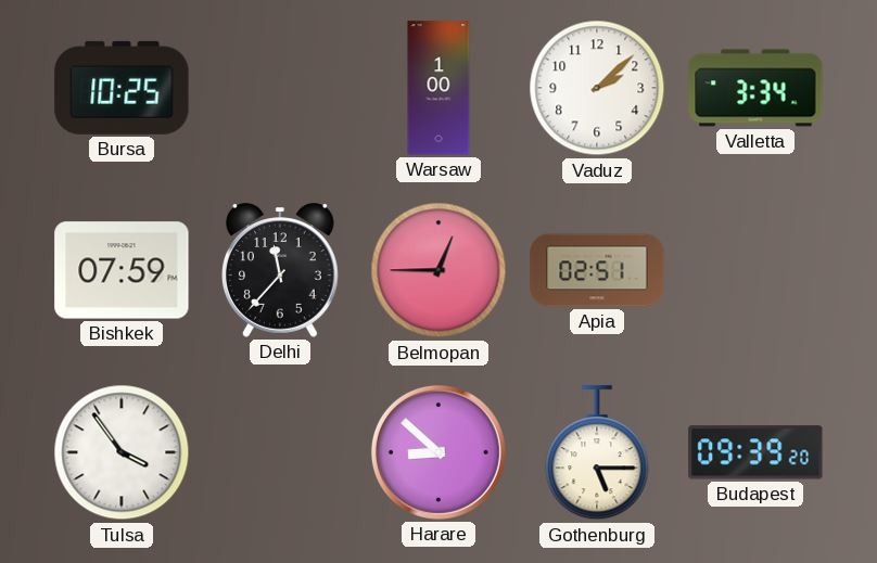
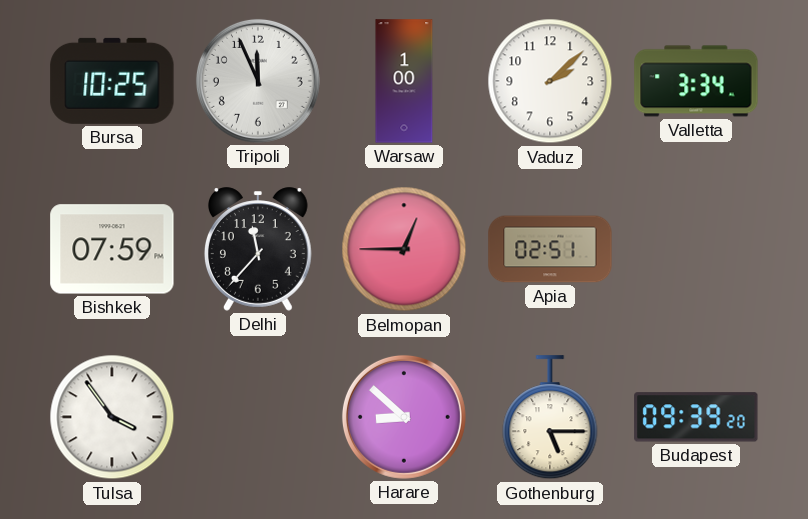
Tripoli: none -> 11:56 (258, 81)
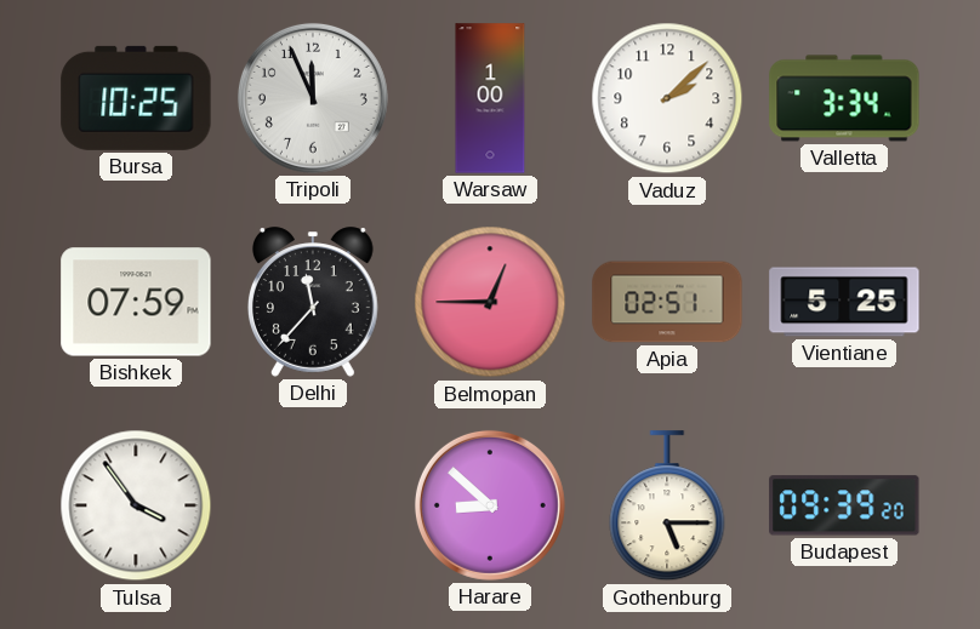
Vientiane: none -> 5:25 (844, 302)
